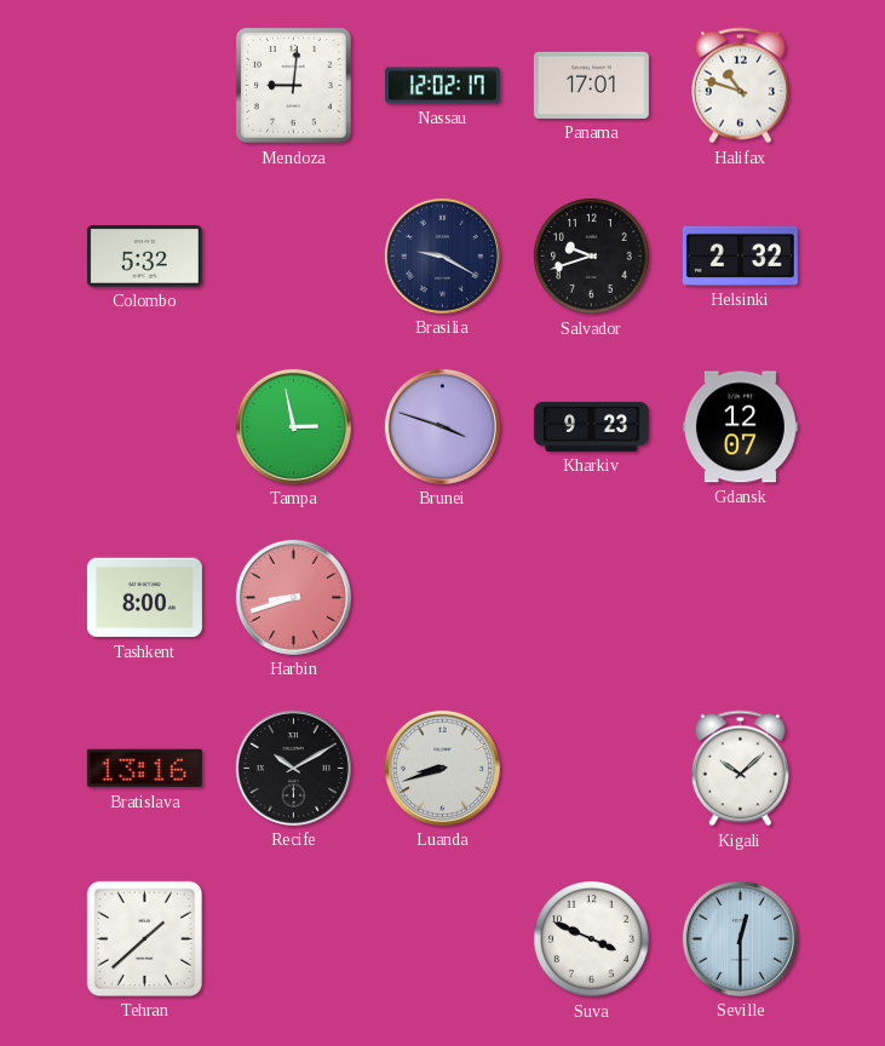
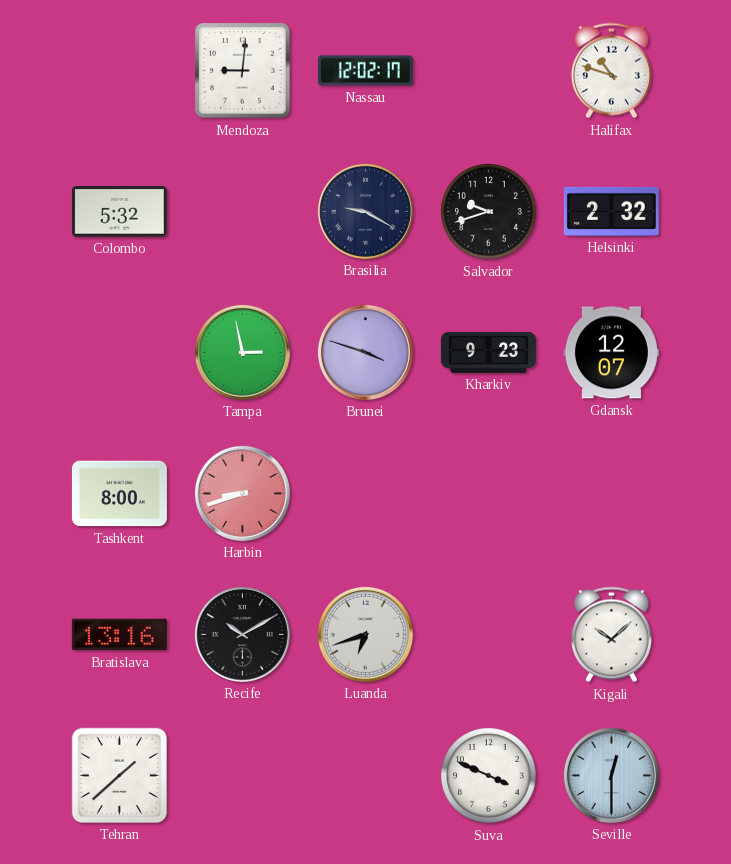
Panama: 17:01 -> none (591, 85)
Luanda: 8:42 -> 6:42 (365, 634)
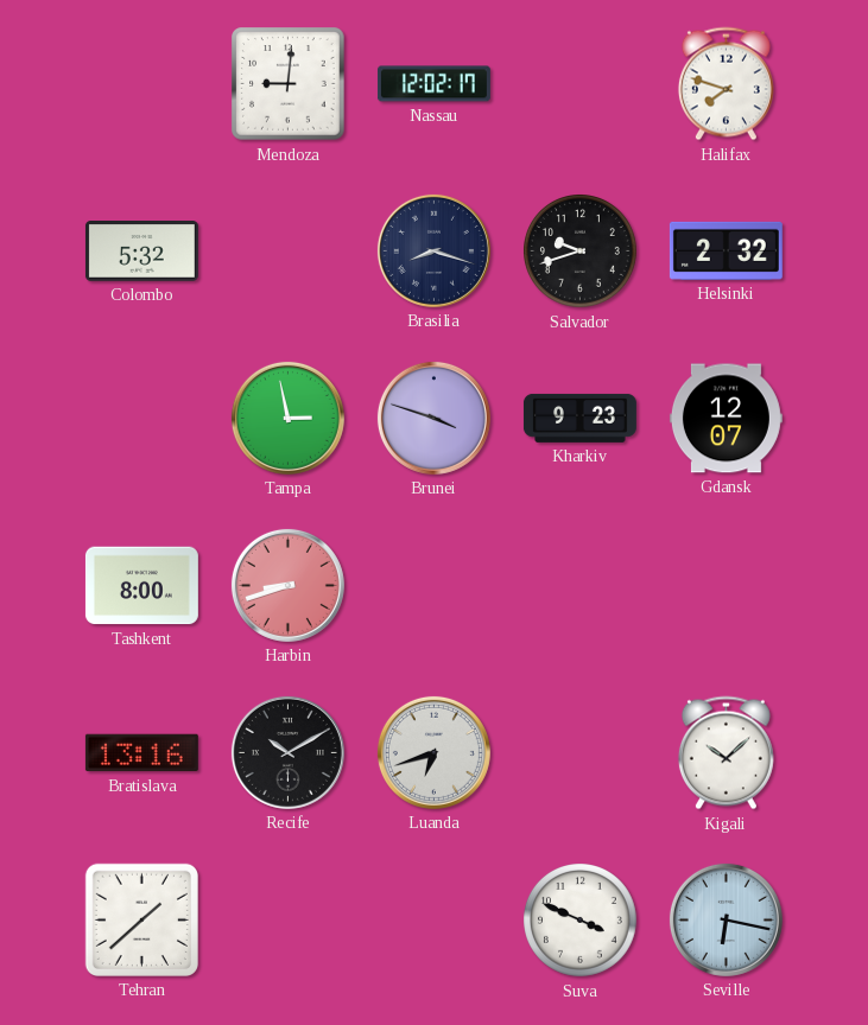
Halifax: 10:48 -> 7:48 (726, 84)
Brasilia: 9:20 -> 8:18 (433, 250)
Seville: 12:30 -> 6:17 (726, 919)
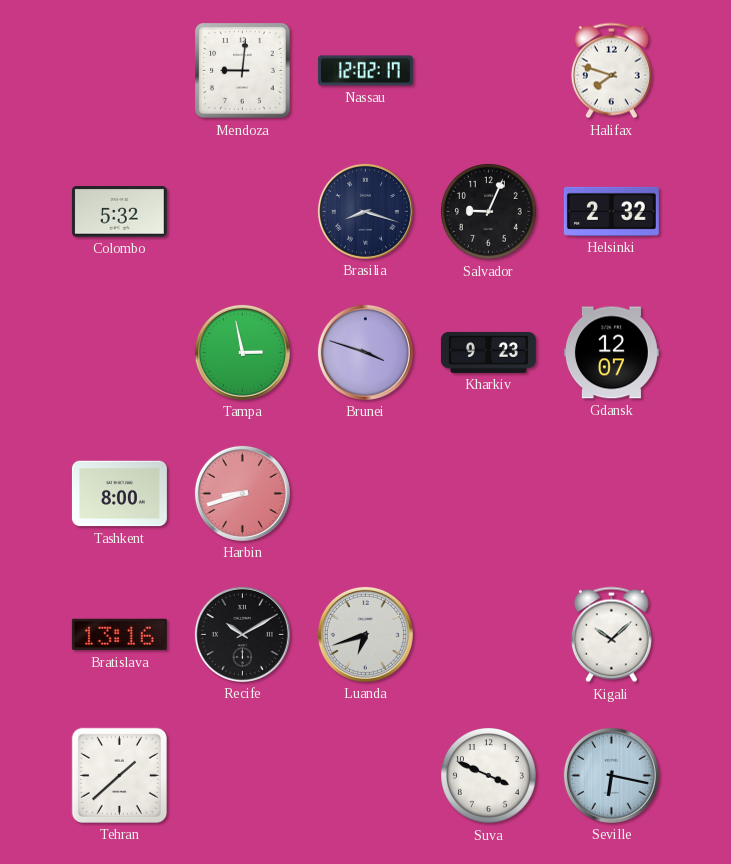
Salvador: 9:42 -> 9:04 (489, 212)
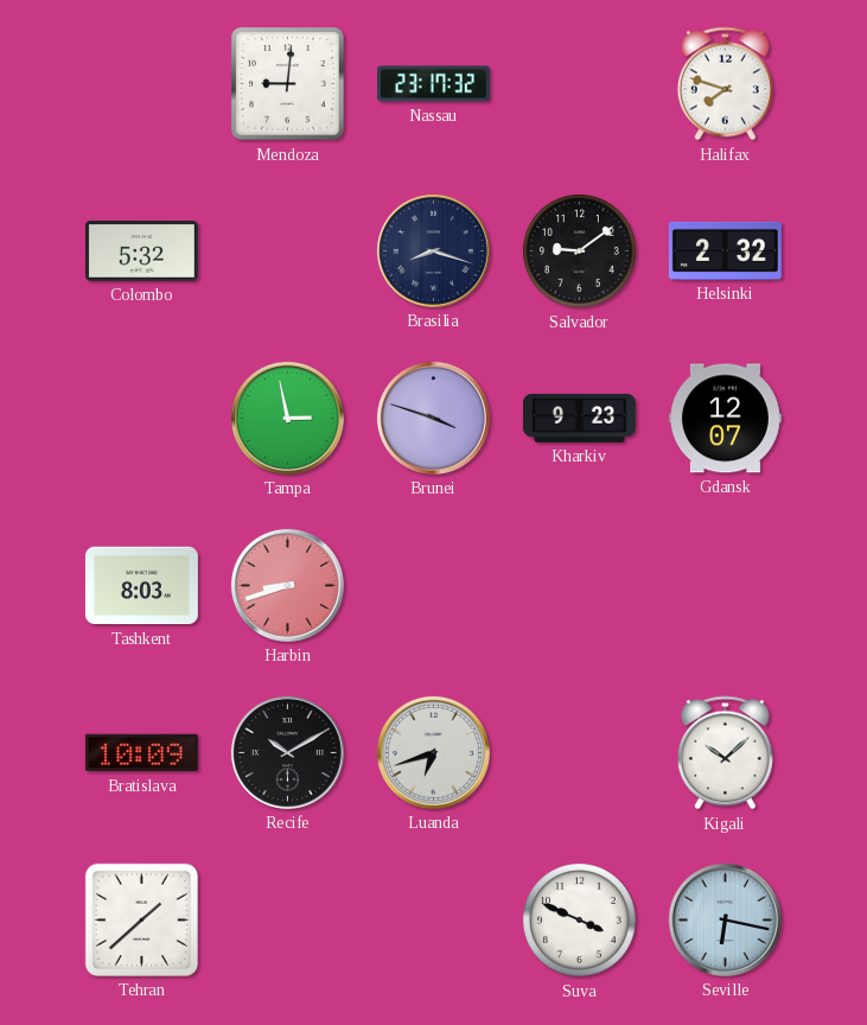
Nassau: 12:02 -> 23:17 (433, 84)
Salvador: 9:04 -> 9:09 (580, 252)
Tashkent: 8:00 -> 8:03 (141, 586)
Bratislava: 13:16 -> 10:09 (141, 753)
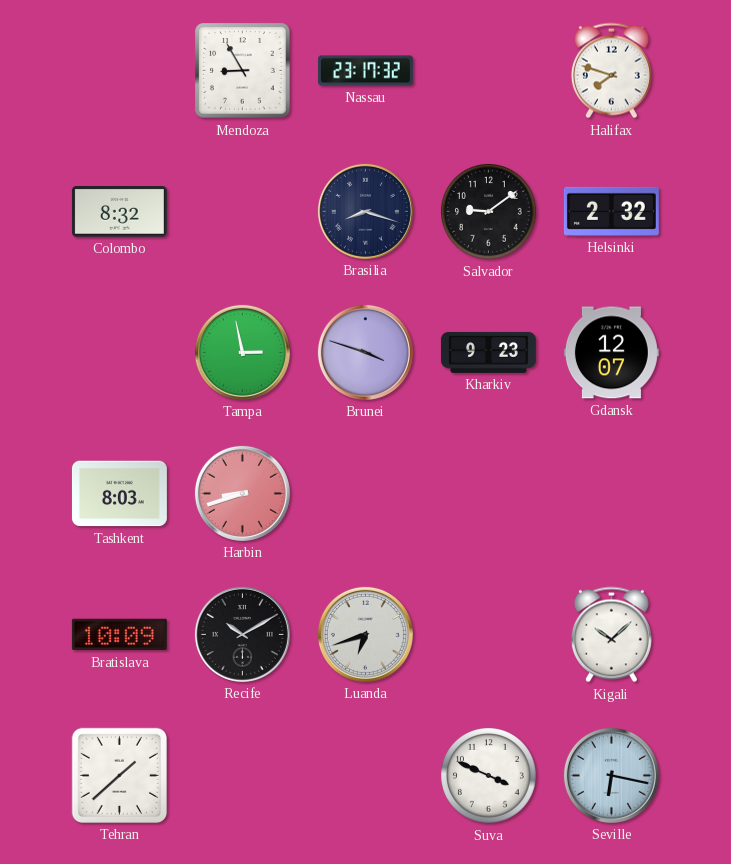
Mendoza: 9:01 -> 8:55 (243, 71)
Colombo: 5:32 -> 8:32 (119, 212)
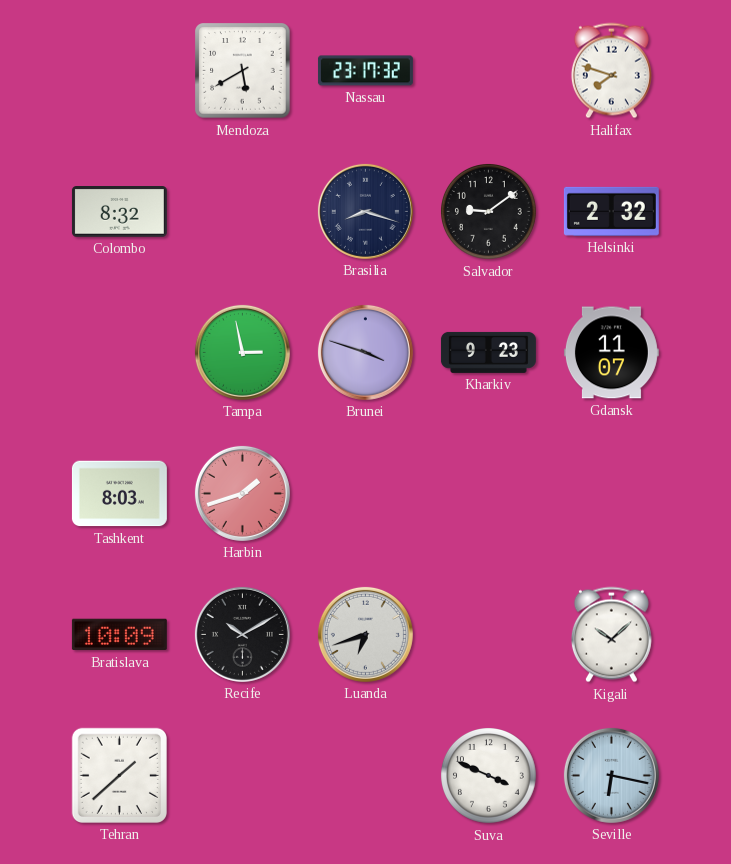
Mendoza: 8:55 -> 5:40 (243, 71)
Gdansk: 12:07 -> 11:07 (611, 353)
Harbin: 8:42 -> 1:42 (242, 493)
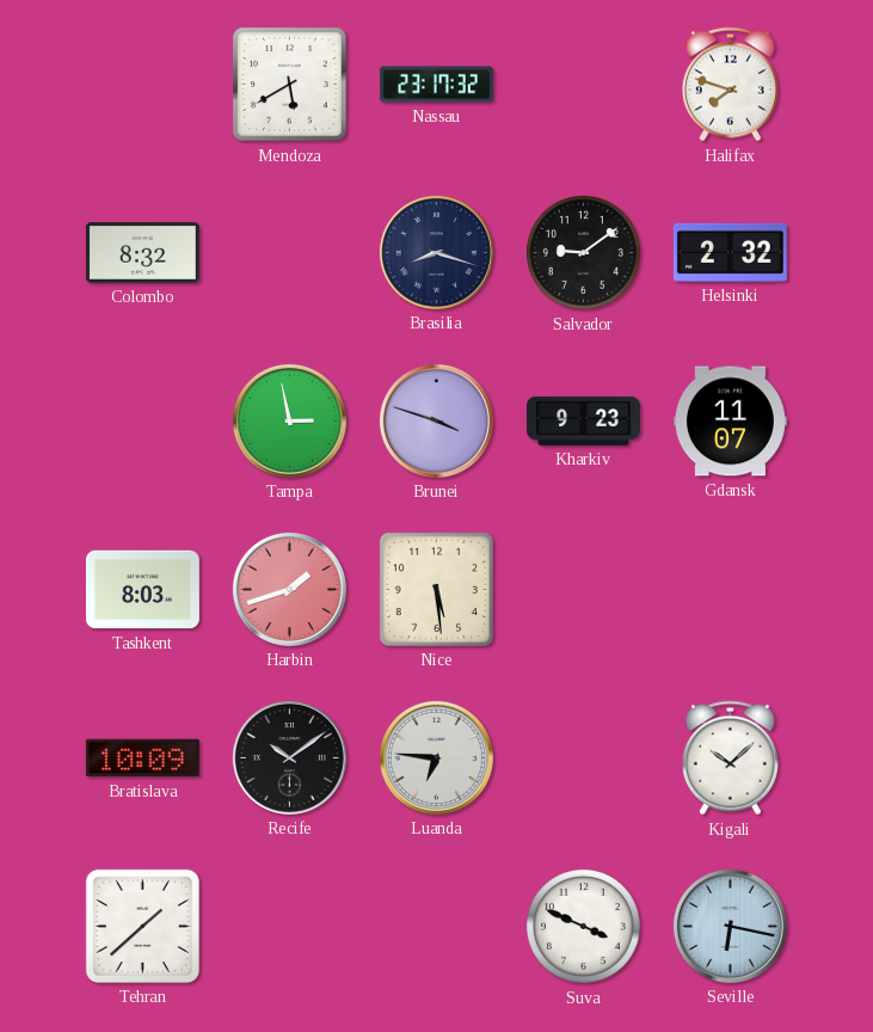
Nice: none -> 5:29 (436, 589)
Recife: 10:10 -> 10:09 (289, 757)
Luanda: 6:42 -> 6:46 (436, 757)
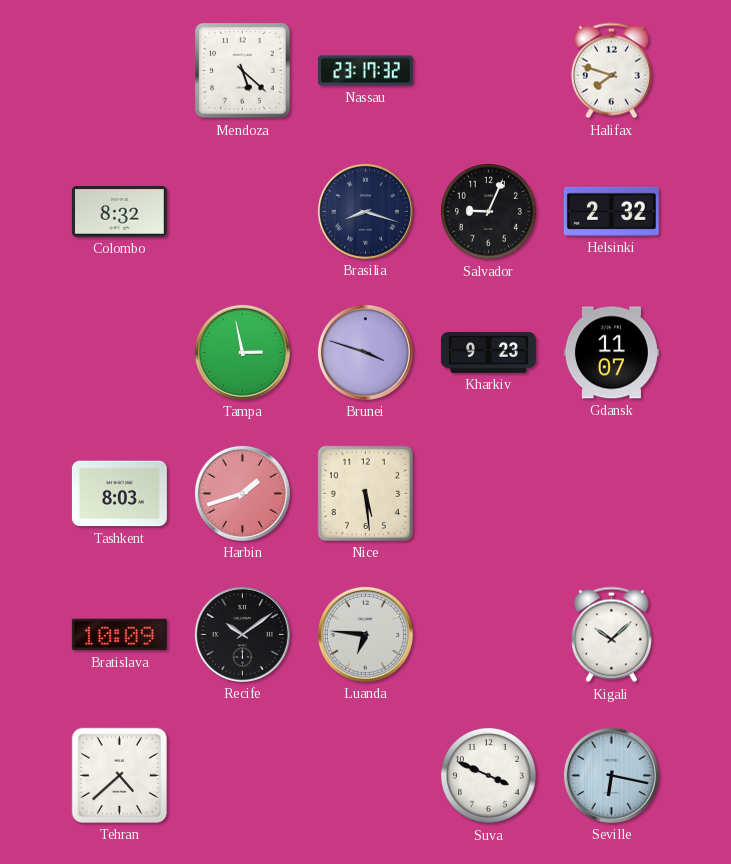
Mendoza: 5:40 -> 5:22 (243, 71)
Salvador: 9:09 -> 9:04 (489, 212)
Tehran: 1:38 -> 4:38 (119, 775)
